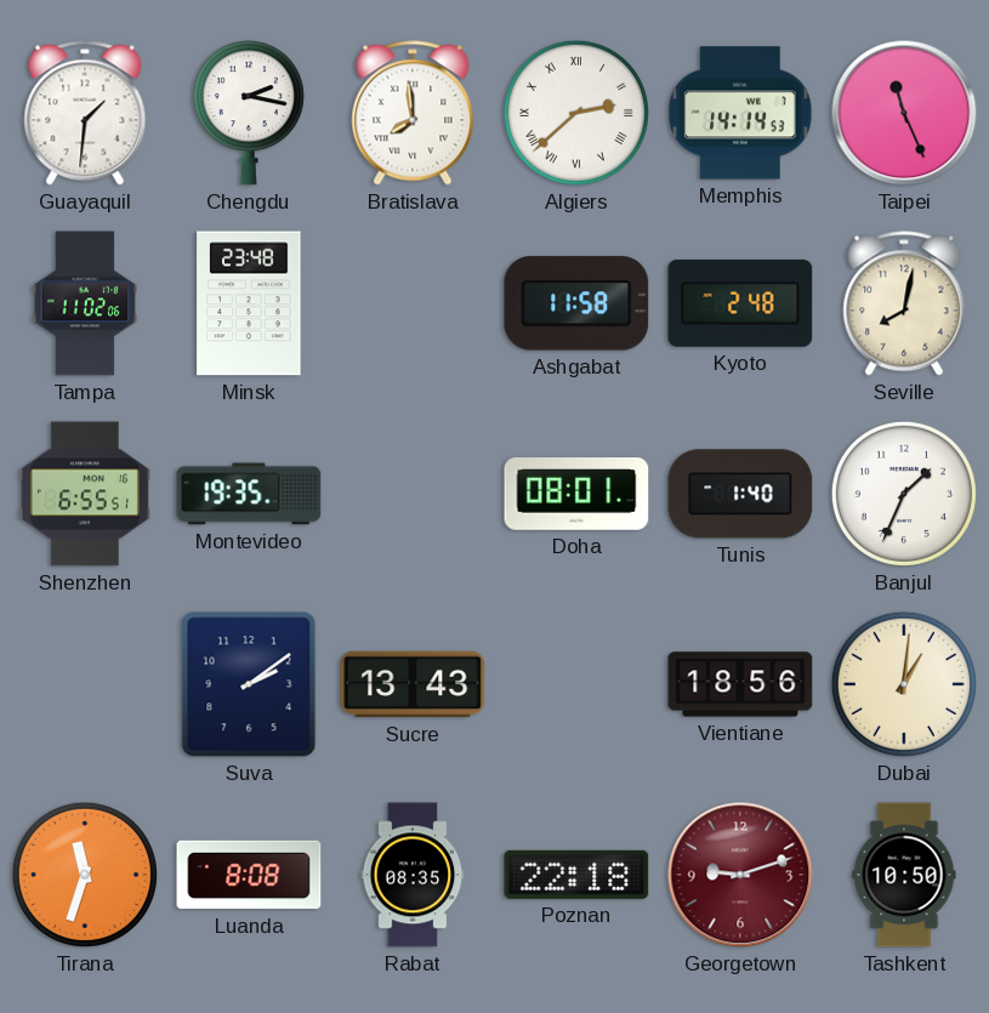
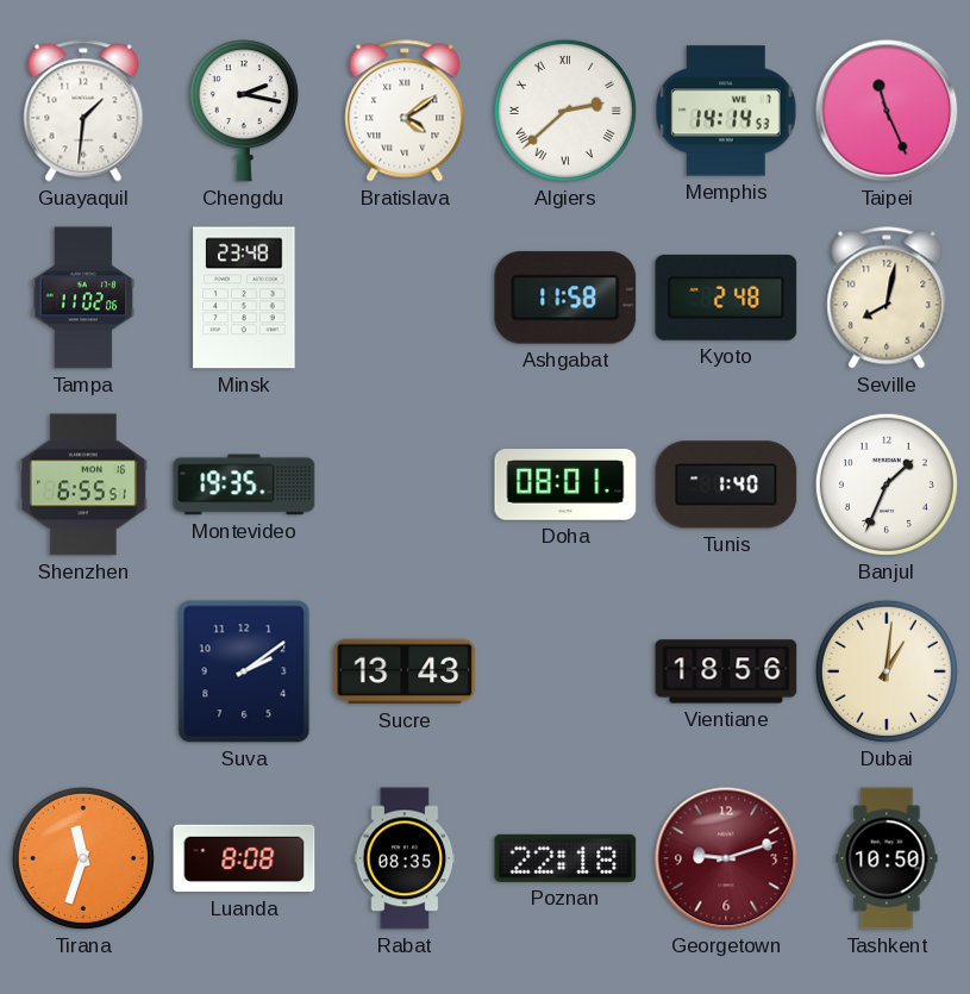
Bratislava: 7:59 -> 4:09 (405, 111)
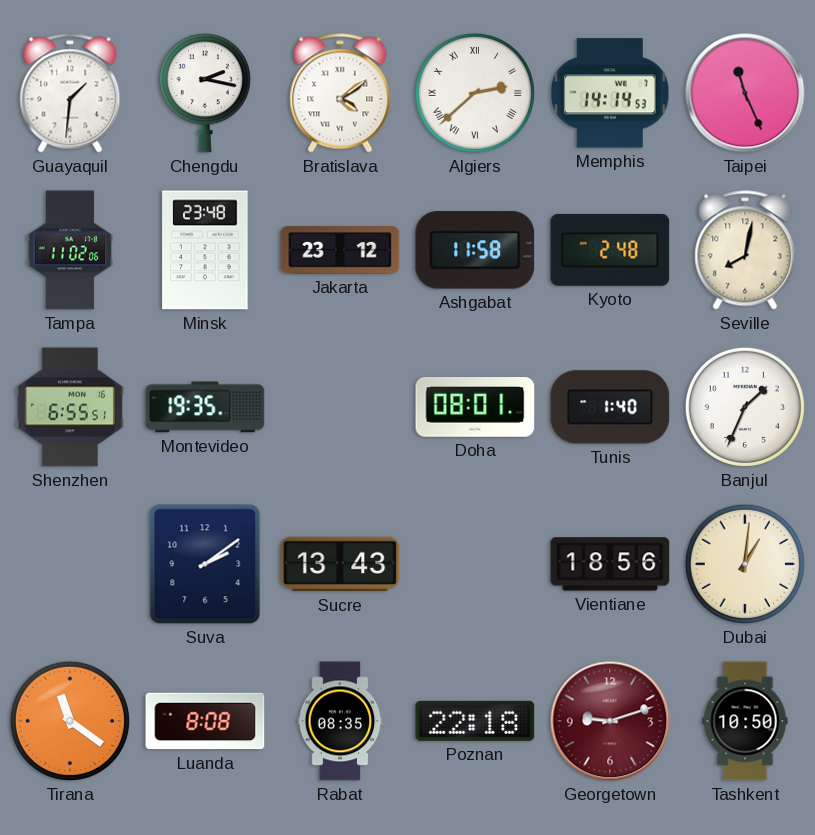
Jakarta: none -> 23:12 (340, 250)
Tirana: 11:33 -> 11:21 (70, 721)
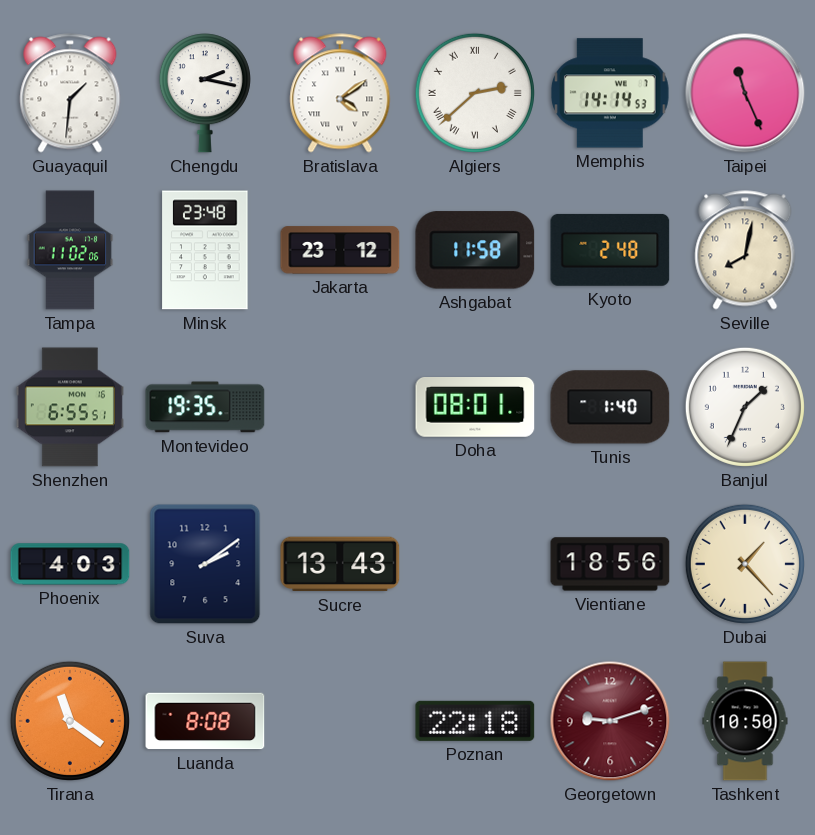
Phoenix: none -> 4:03 (70, 564)
Dubai: 1:01 -> 1:23 (745, 564)
Rabat: 08:35 -> none (340, 721)
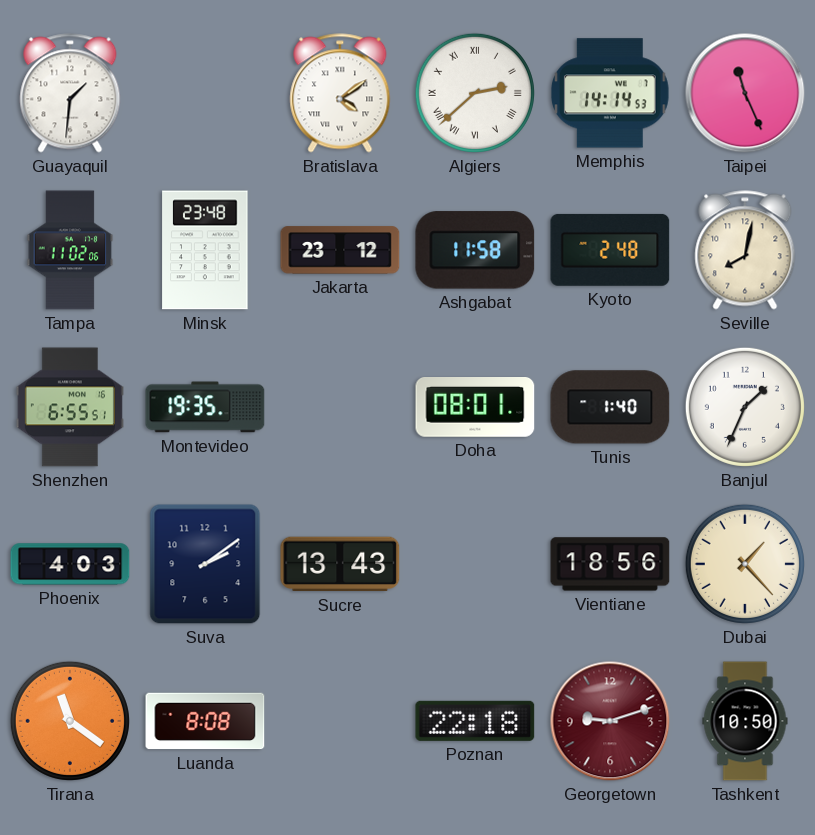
Chengdu: 2:17 -> none (205, 93)
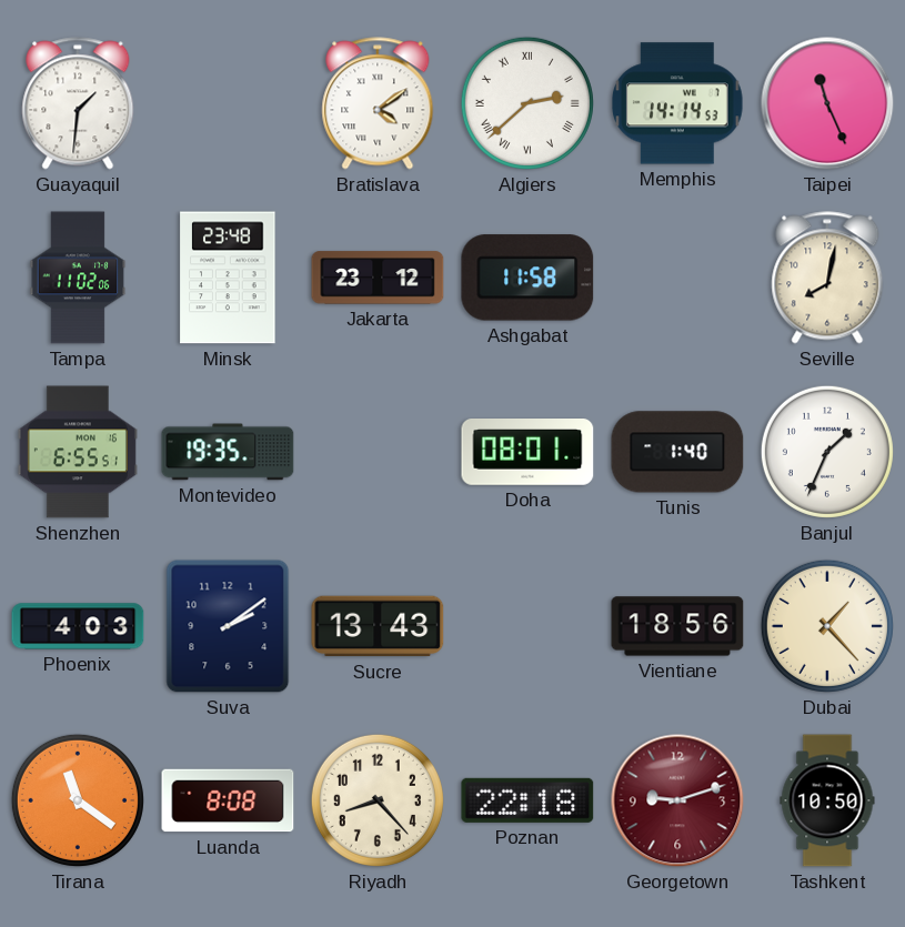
Kyoto: 2:48 -> none (610, 250)
Riyadh: none -> 8:23 (378, 800)
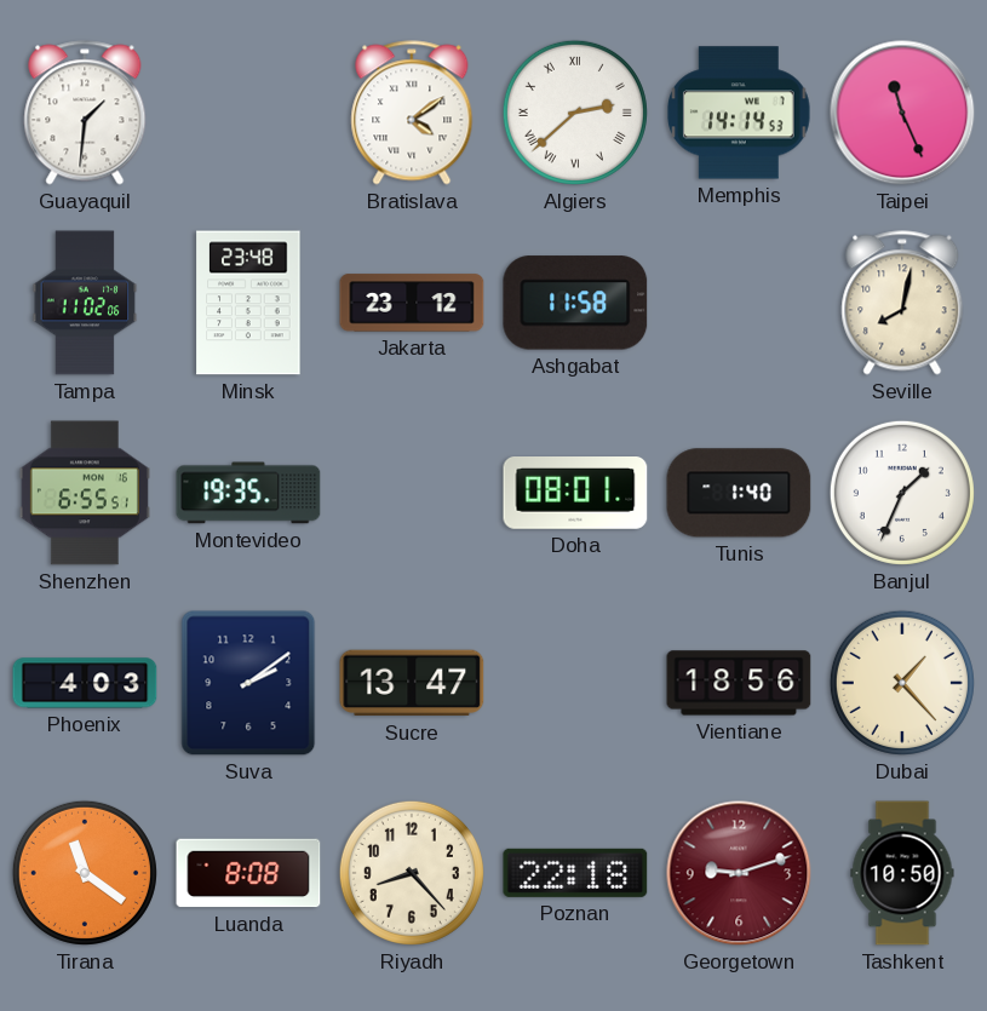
Sucre: 13:43 -> 13:47 (412, 683)
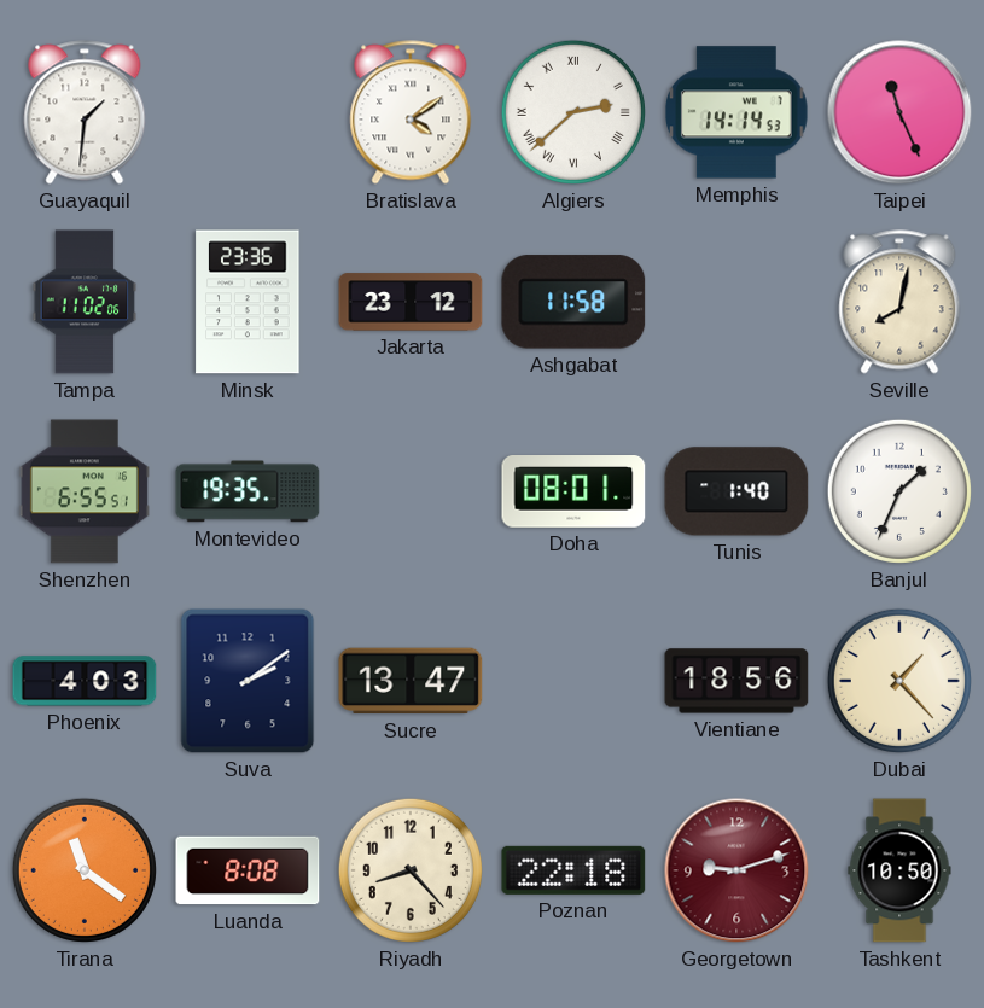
Minsk: 23:48 -> 23:36 (248, 302)
